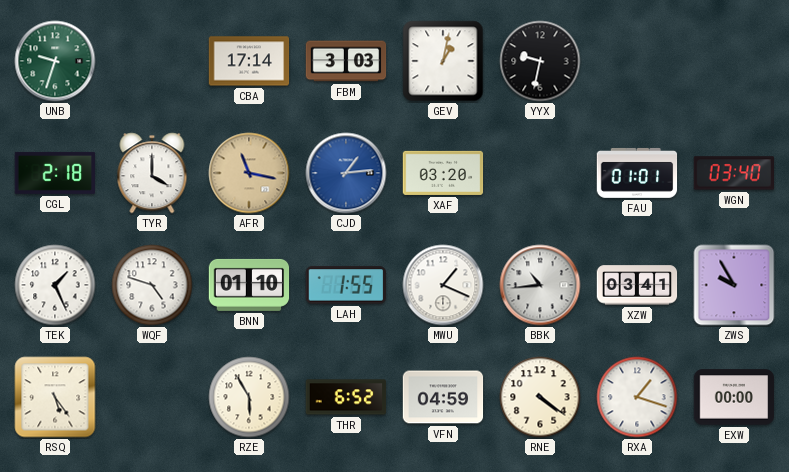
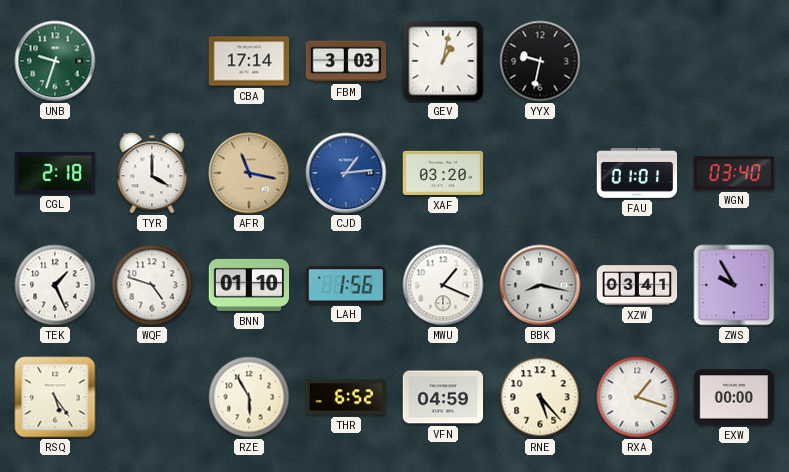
LAH: 1:55 -> 1:56 (345, 285)
BBK: 10:44 -> 8:17 (540, 285)
RNE: 4:21 -> 5:23 (540, 397)
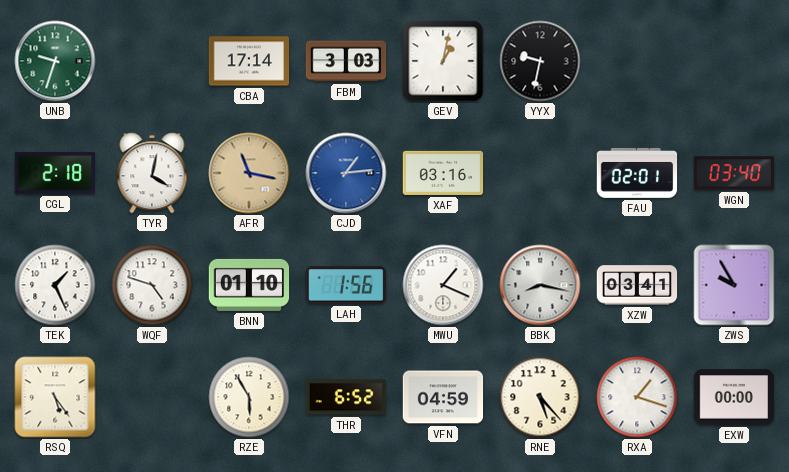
TYR: 4:00 -> 4:02 (152, 173)
XAF: 03:20 -> 03:16 (443, 173)
FAU: 01:01 -> 02:01 (637, 173)
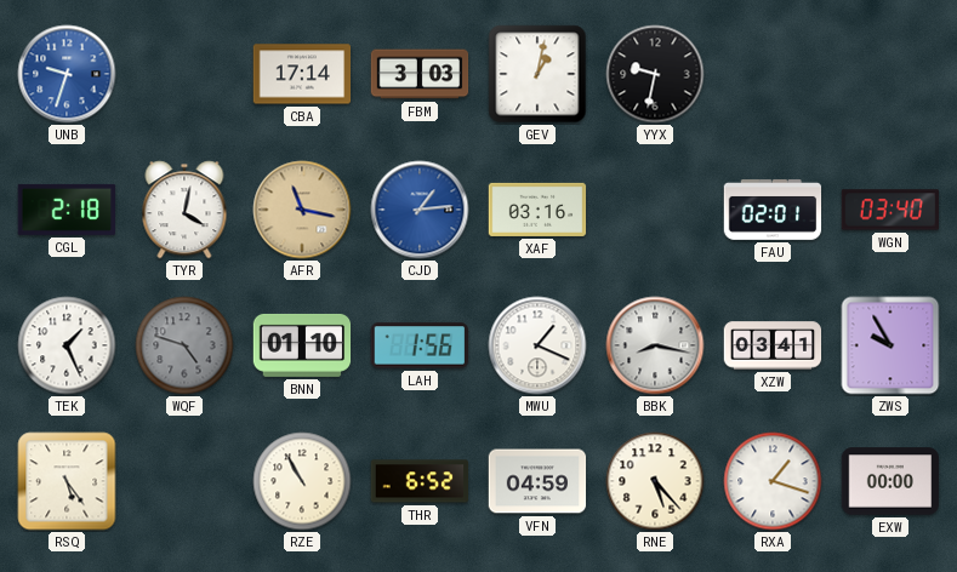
UNB dial: green -> blue (67, 74)
WQF dial: white -> grey (184, 345)
RZE: 5:55 -> 10:55 (302, 481)
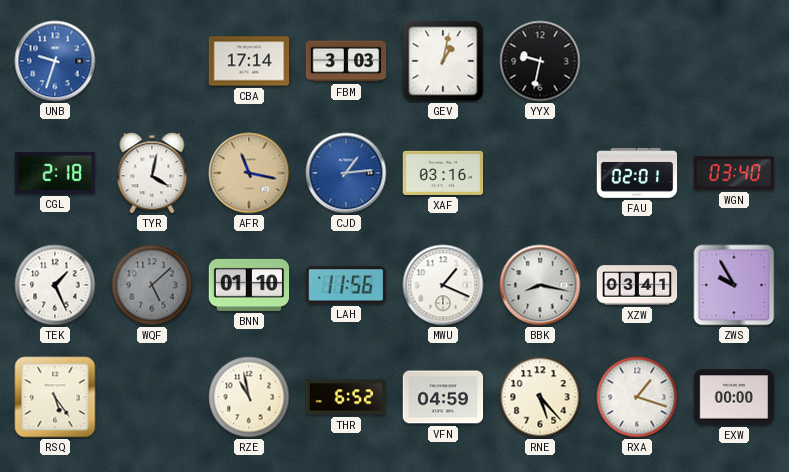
WQF: 4:48 -> 5:08 (152, 285)
LAH: 1:56 -> 11:56 (345, 285)
RZE: 10:55 -> 10:58 (249, 397)
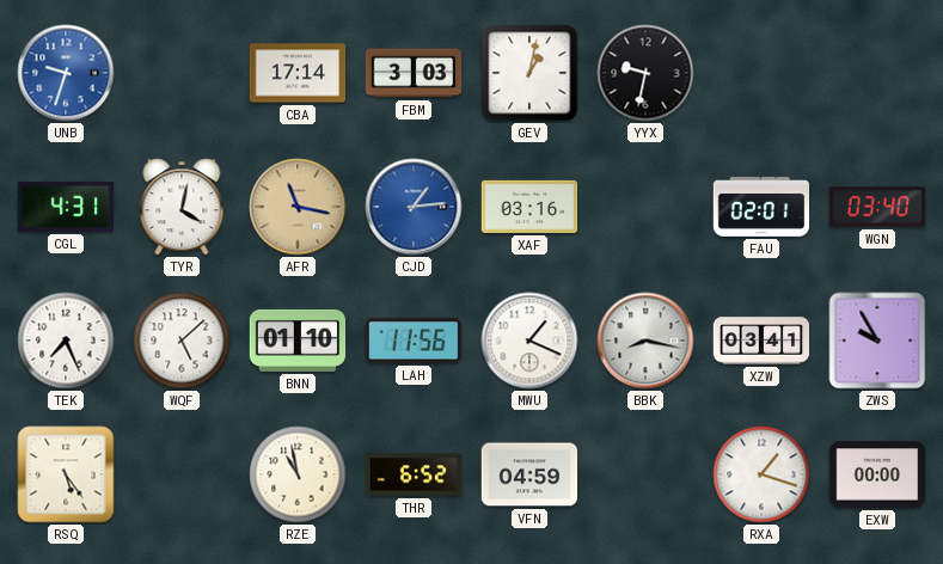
CGL: 2:18 -> 4:31 (66, 207)
TEK: 1:26 -> 7:26 (66, 341)
WQF dial: grey -> white (182, 341)
RNE: 5:23 -> none (540, 397)
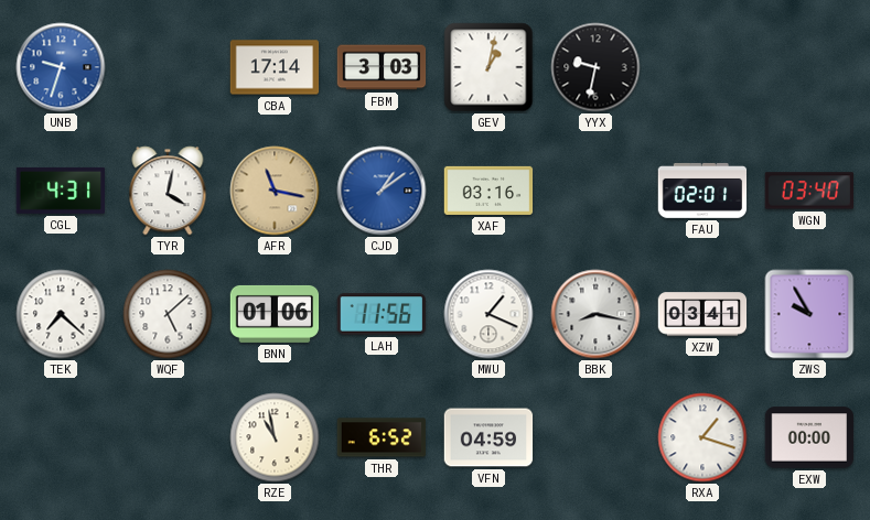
CJD: 1:14 -> 1:09 (382, 191)
TEK: 7:26 -> 7:22 (61, 314)
BNN: 01:10 -> 01:06 (275, 314)
RSQ: 5:24 -> none (66, 474)
